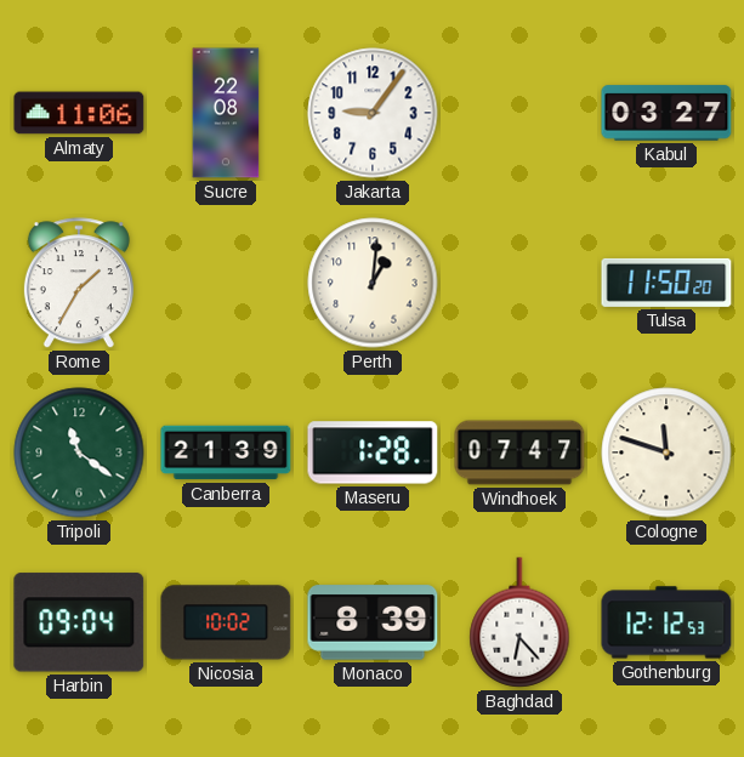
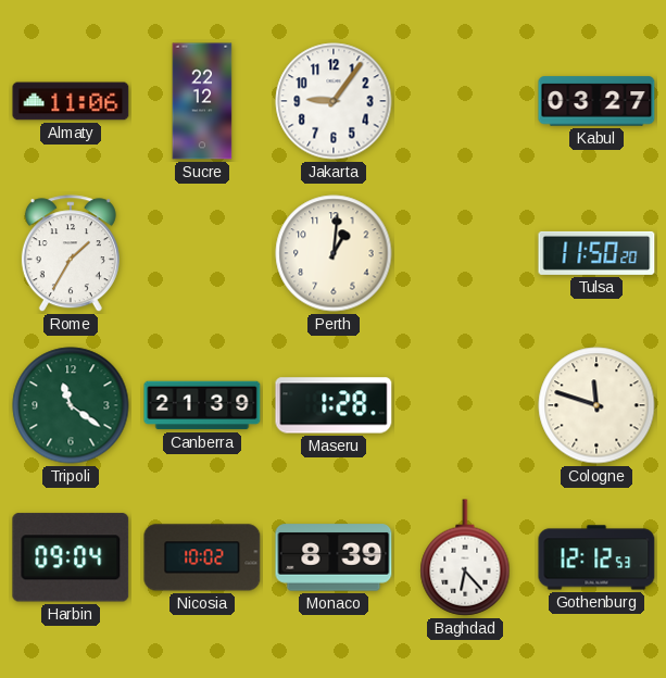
Sucre: 22:08 -> 22:12 (202, 101)
Windhoek: 07:47 -> none (519, 453)
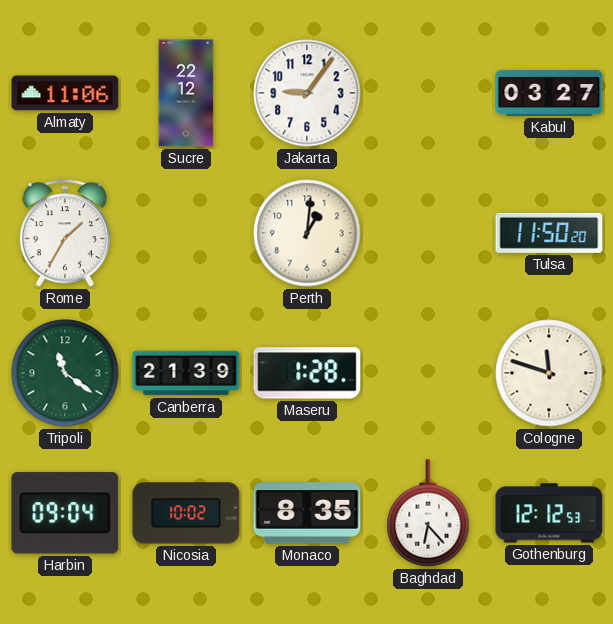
Monaco: 8:39 -> 8:35 (307, 513)
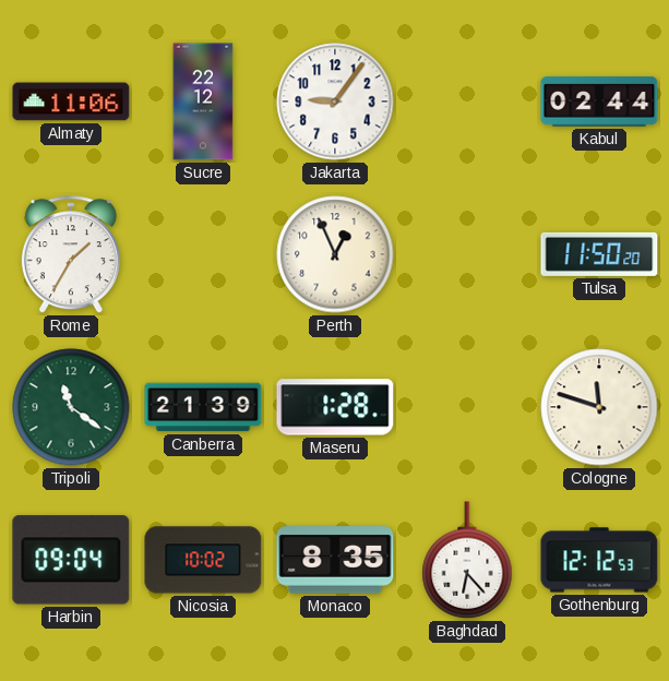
Kabul: 03:27 -> 02:44 (599, 101)
Perth: 1:01 -> 12:56 (335, 254)
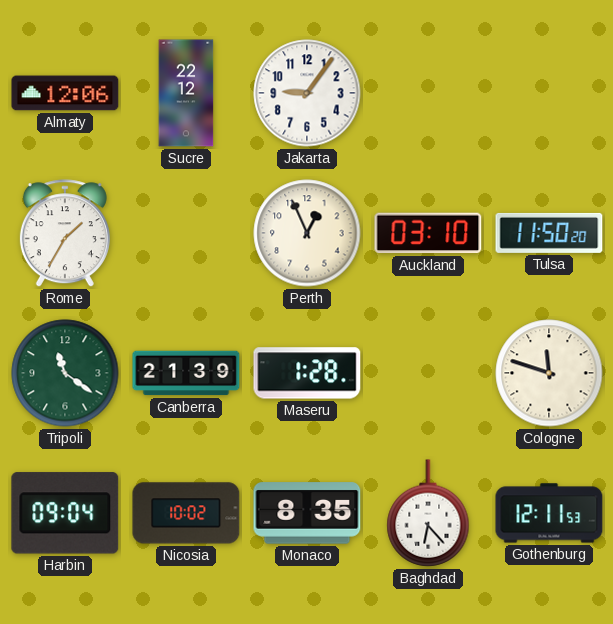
Almaty: 11:06 -> 12:06 (65, 93)
Kabul: 02:44 -> none (599, 101)
Auckland: none -> 03:10 (428, 233)
Gothenburg: 12:12 -> 12:11 (549, 513)
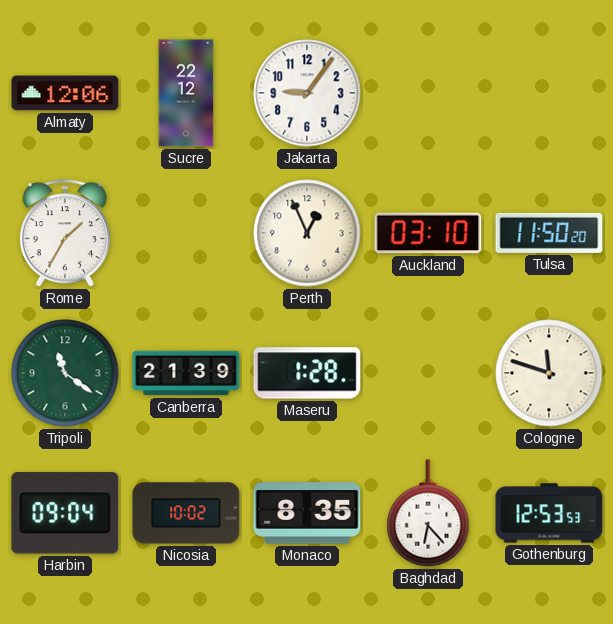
Gothenburg: 12:11 -> 12:53 (549, 513)
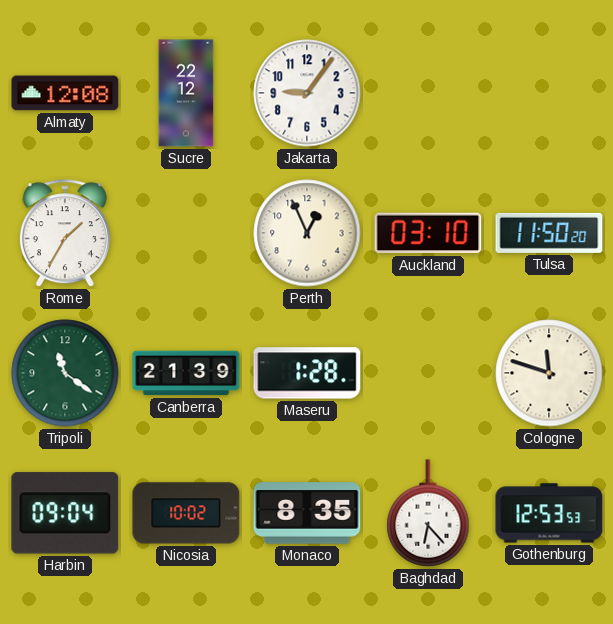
Almaty: 12:06 -> 12:08 (65, 93)
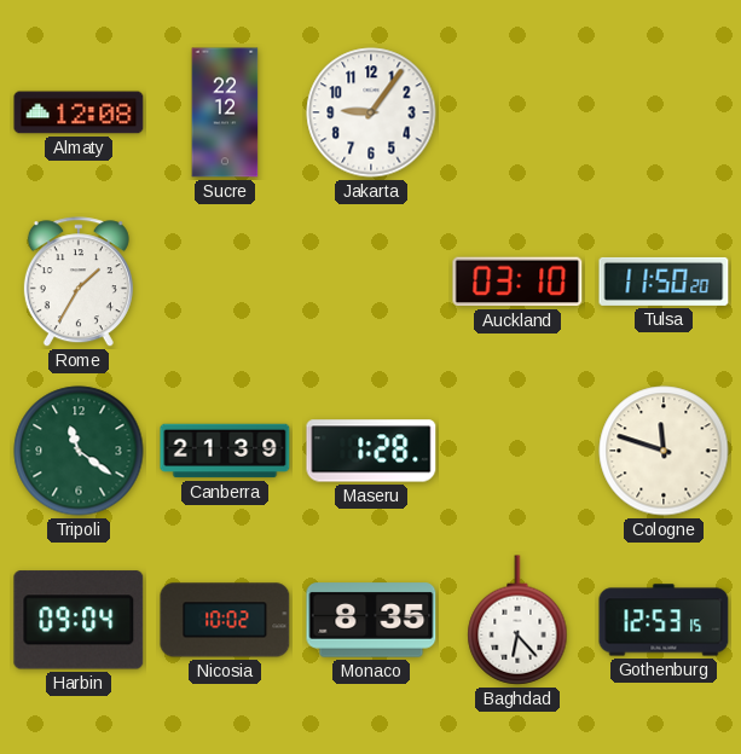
Perth: 12:56 -> none (307, 233)
Gothenburg: 12:53:53 -> 12:53:15 (664, 620)
